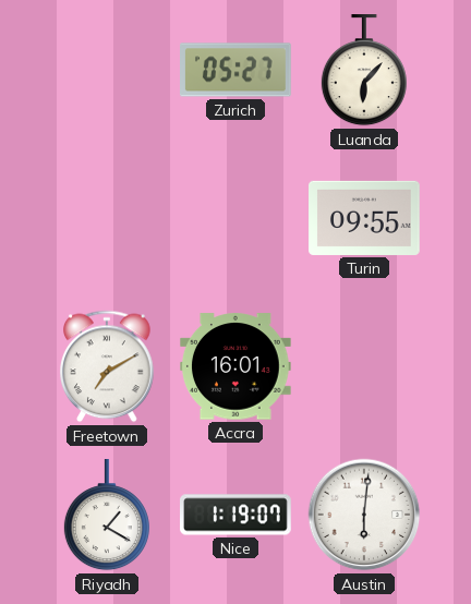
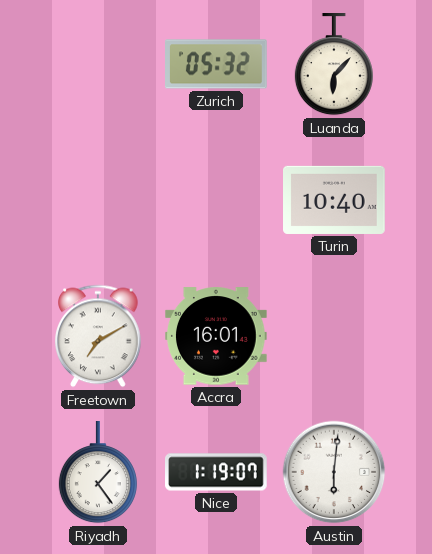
Zurich: 05:27 -> 05:32 (217, 64)
Turin: 09:55 -> 10:40 (335, 200)
Riyadh: 1:20 -> 1:24 (98, 473)
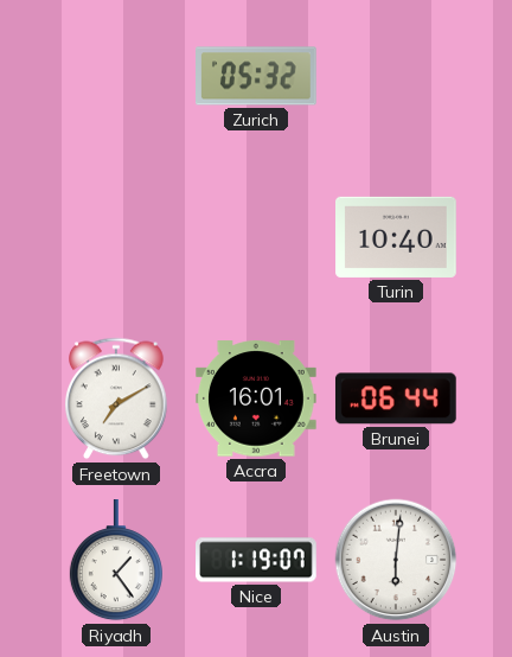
Luanda: 6:07 -> none (334, 65)
Brunei: none -> 06:44 (396, 398)
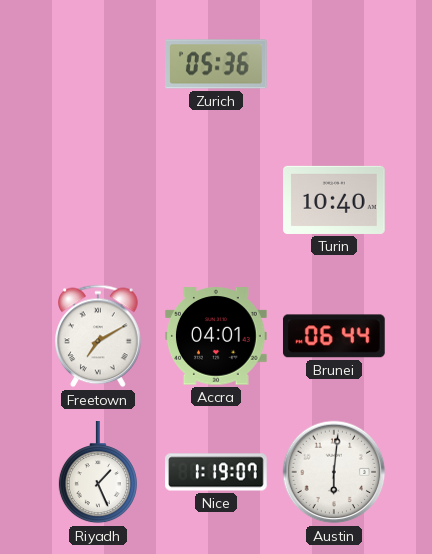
Zurich: 05:32 -> 05:36 (217, 64)
Accra: 16:01 -> 04:01 (217, 336)
Riyadh: 1:24 -> 1:26 (98, 473)
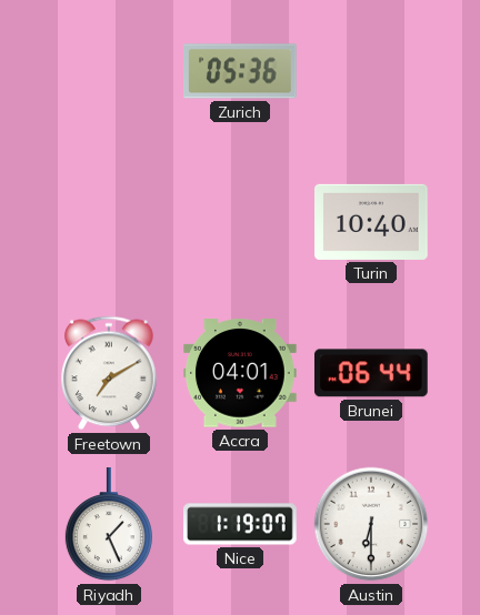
Austin: 6:01 -> 6:30 (371, 524)
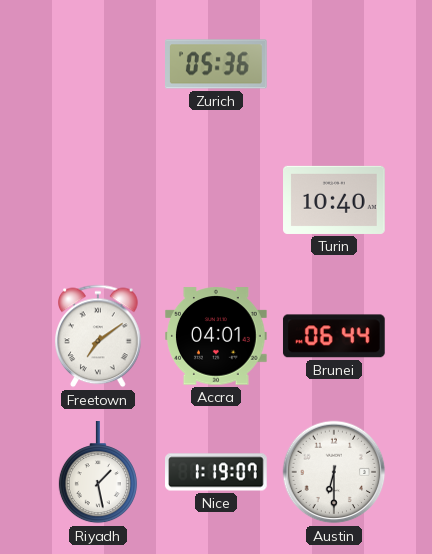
Freetown: 7:10 -> 7:09 (99, 336)
Riyadh: 1:26 -> 1:28 (98, 473)
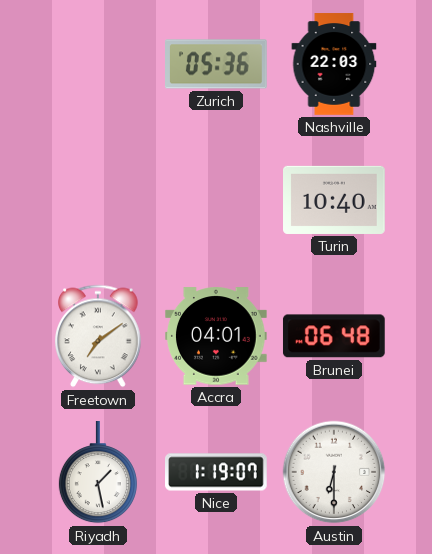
Nashville: none -> 22:03 (334, 64)
Brunei: 06:44 -> 06:48 (334, 336)
